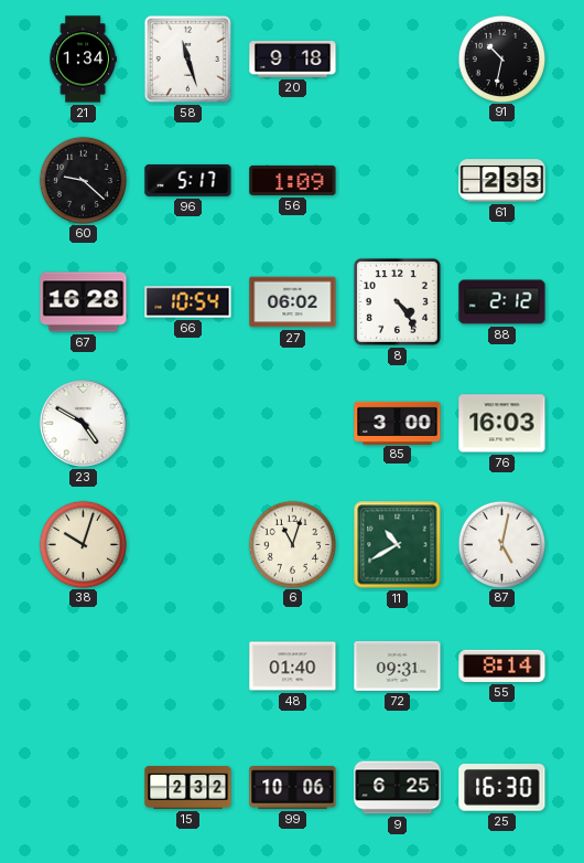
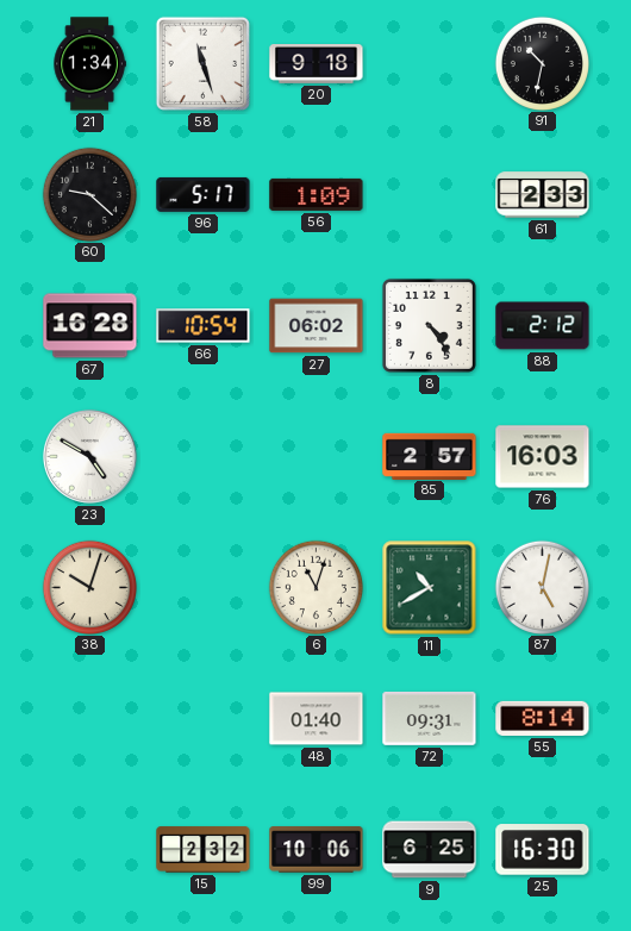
85: 3:00 -> 2:57 (430, 456)
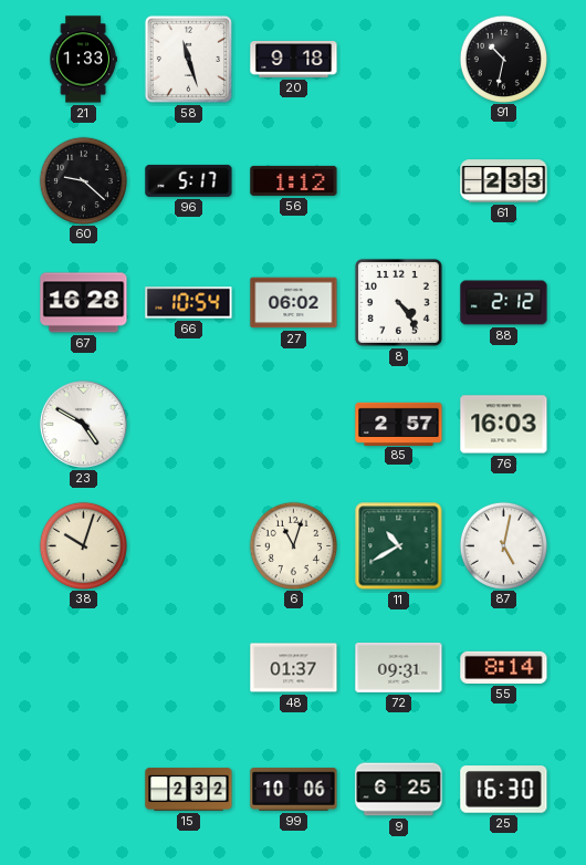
21: 1:34 -> 1:33 (83, 60)
56: 1:09 -> 1:12 (294, 180)
48: 01:40 -> 01:37 (294, 668)
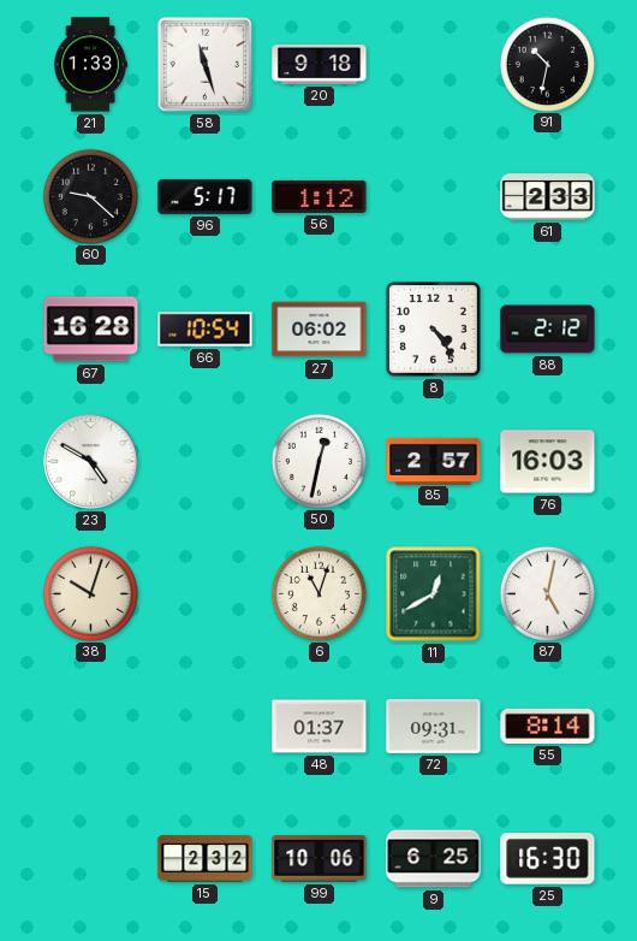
50: none -> 12:32 (318, 461)
11: 10:40 -> 12:40 (434, 594)
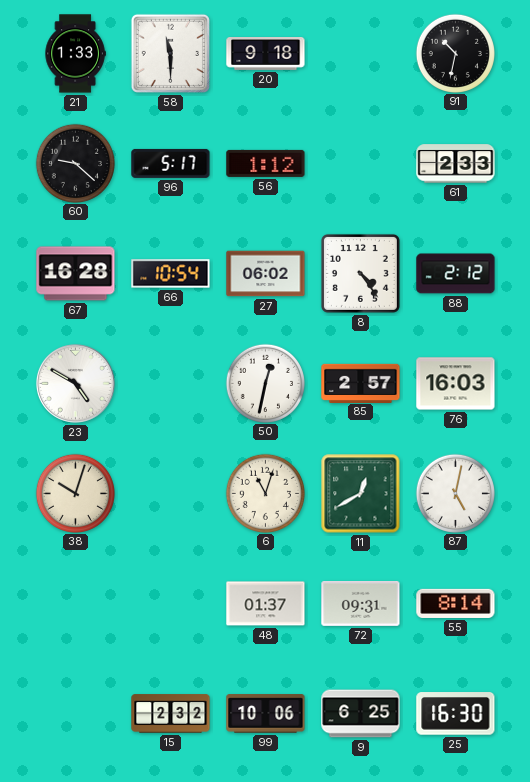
58: 11:27 -> 11:30 (170, 53)
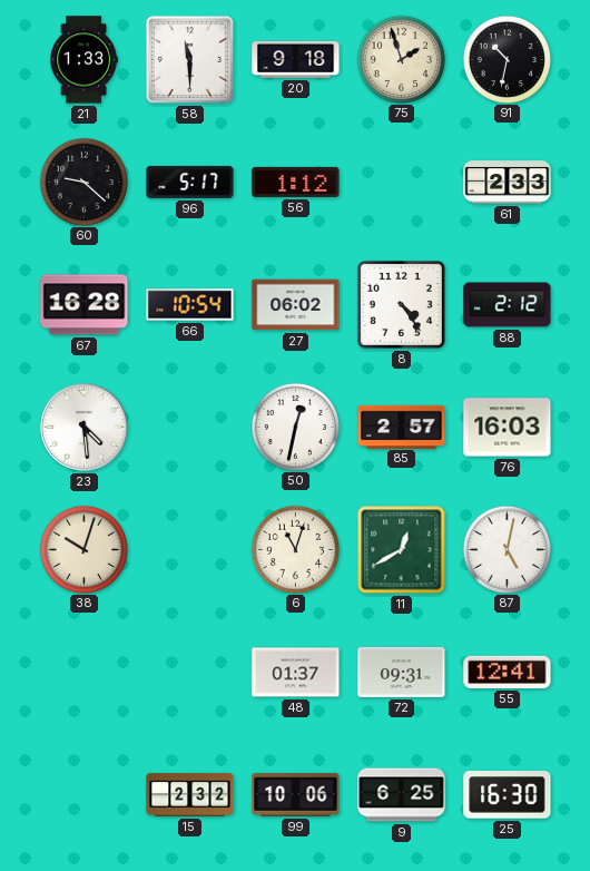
75: none -> 1:57 (401, 59)
23: 4:50 -> 4:29 (83, 427)
55: 8:14 -> 12:41 (508, 672)
